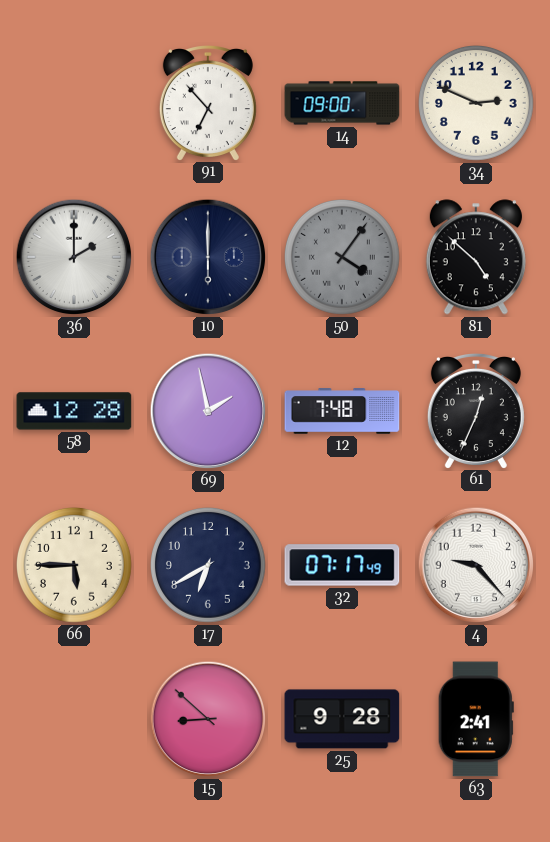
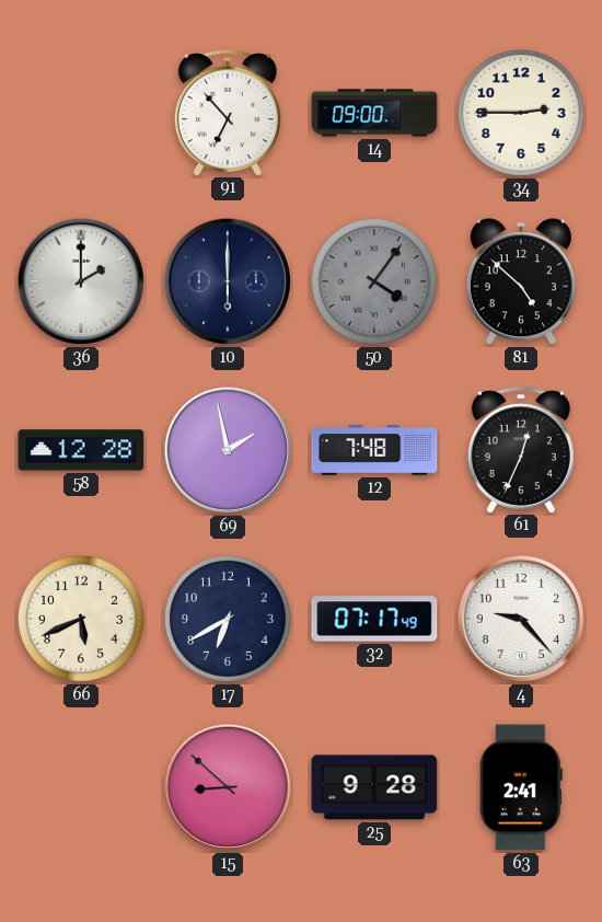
34: 2:49 -> 2:45 (522, 114)
66: 5:45 -> 5:41 (82, 620)
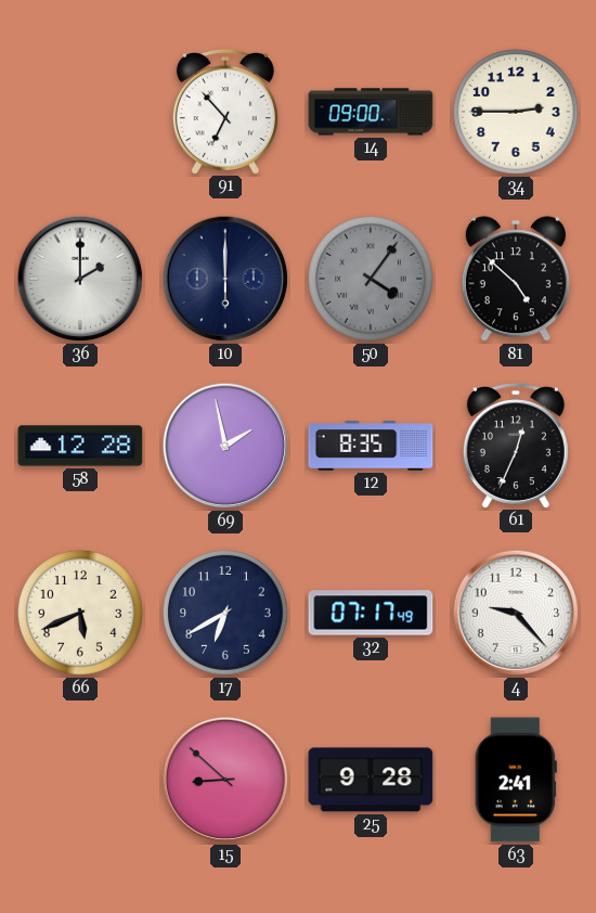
12: 7:48 -> 8:35 (371, 446)
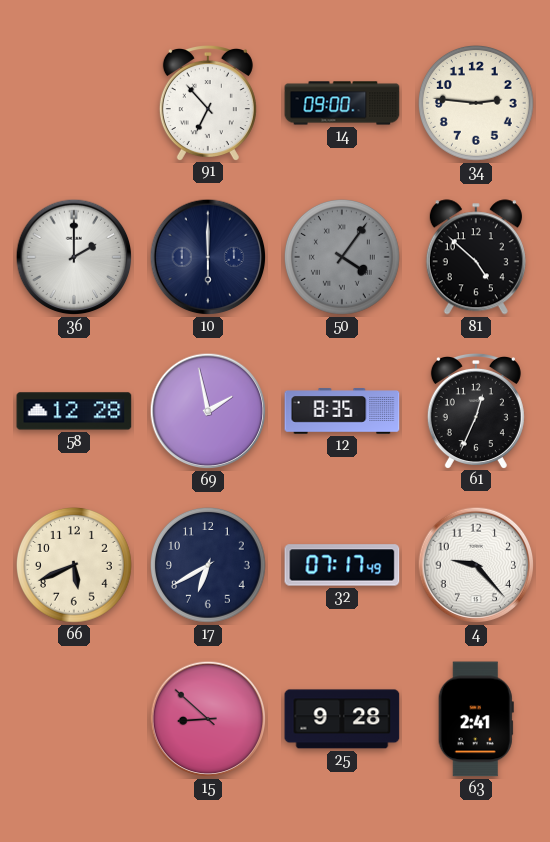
34: 2:45 -> 2:46 (477, 104)
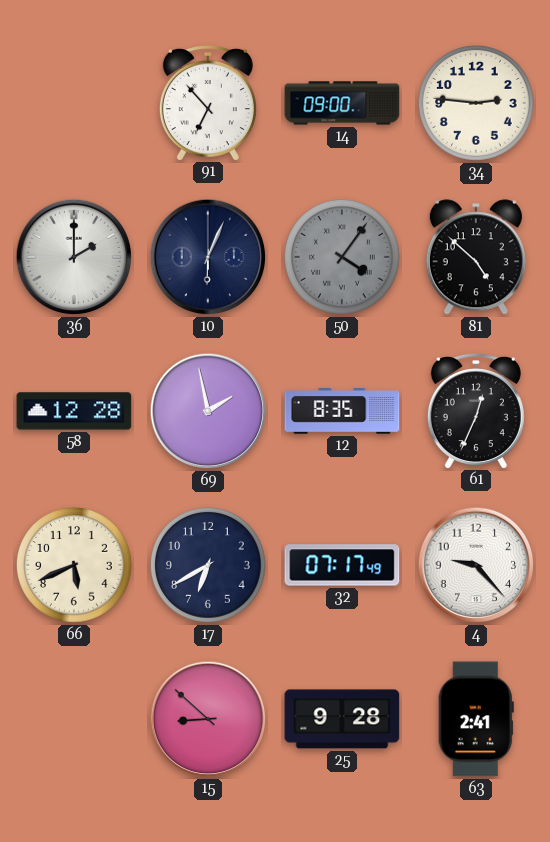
10: 6:00 -> 6:04 (208, 257)
